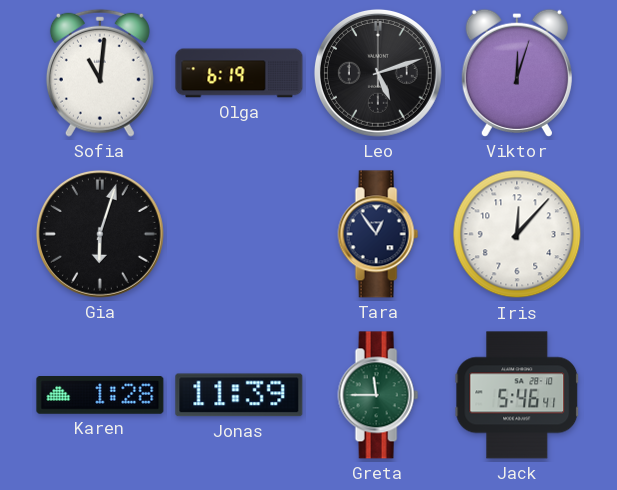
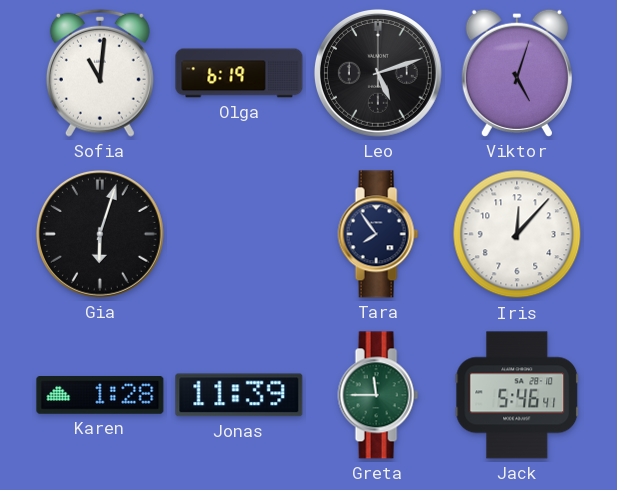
Viktor: 12:03 -> 5:03 (517, 73)
Tara: 12:54 -> 7:54 (378, 234)
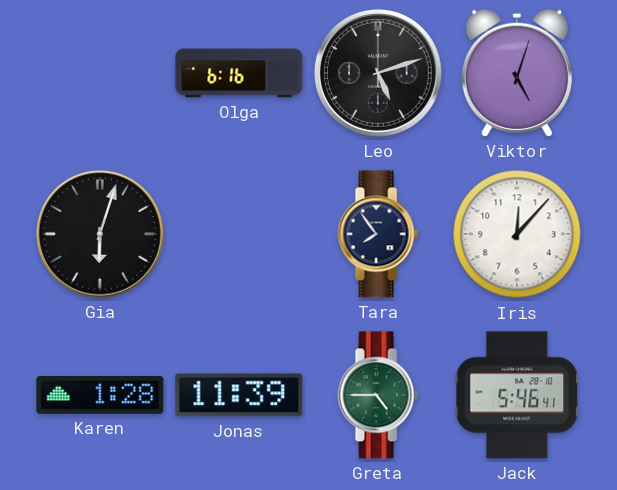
Sofia: 11:01 -> none (100, 73)
Olga: 6:19 -> 6:16 (239, 73)
Greta: 11:45 -> 4:45 (378, 395)
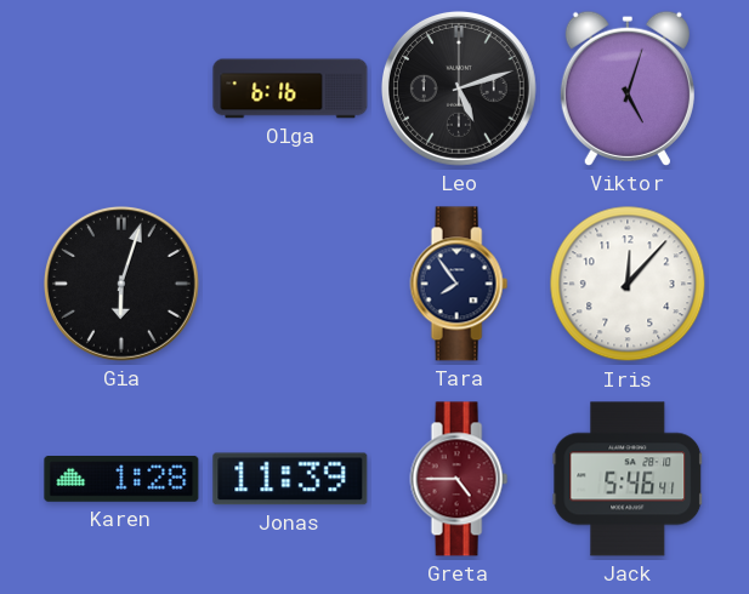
Greta dial: green -> burgundy (459, 479)
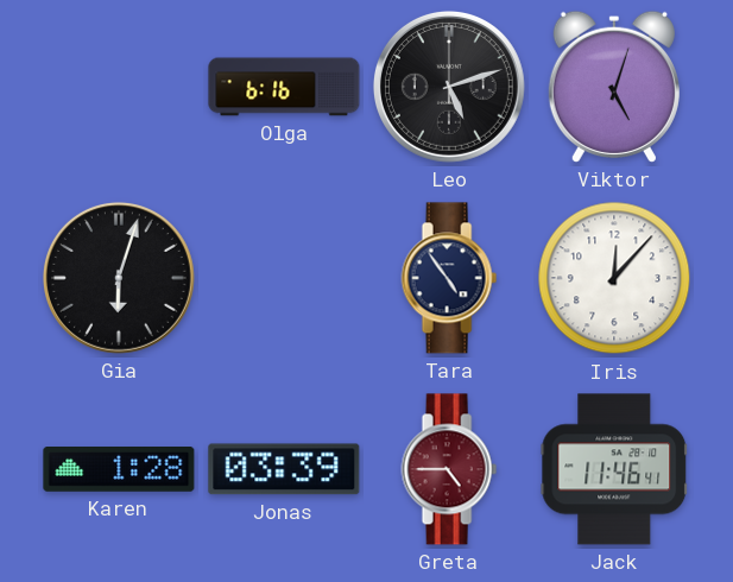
Tara: 7:54 -> 4:54 (449, 278)
Jonas: 11:39 -> 03:39 (284, 469)
Jack: 5:46 -> 11:46 (614, 469)
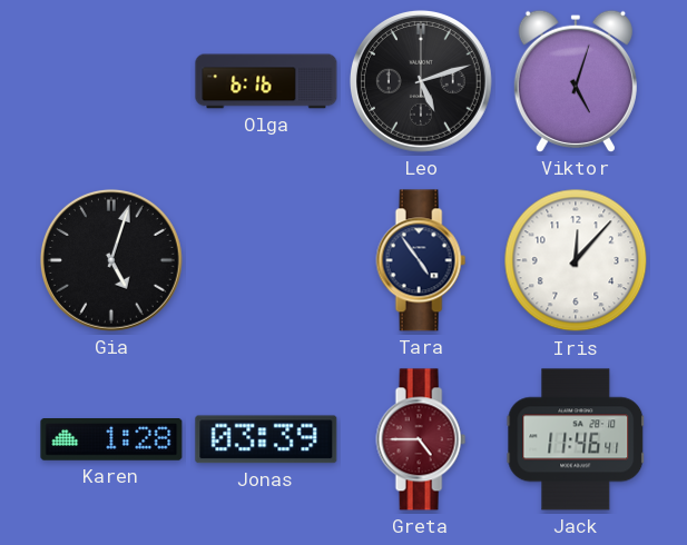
Gia: 6:03 -> 5:03 (111, 260)
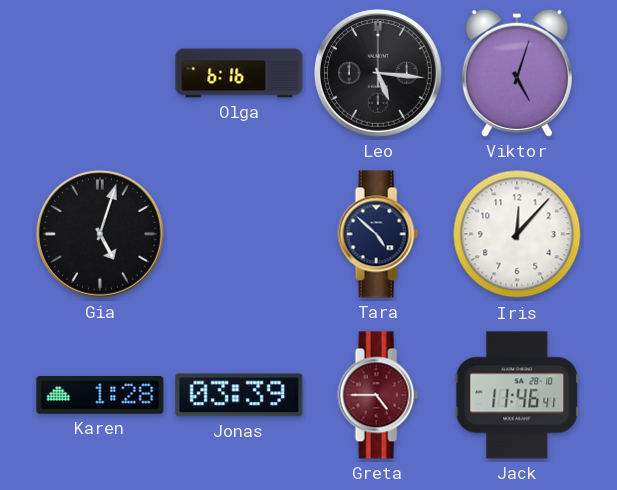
Leo: 5:12 -> 5:16 (378, 73)
Tara: 4:54 -> 4:52 (378, 234)
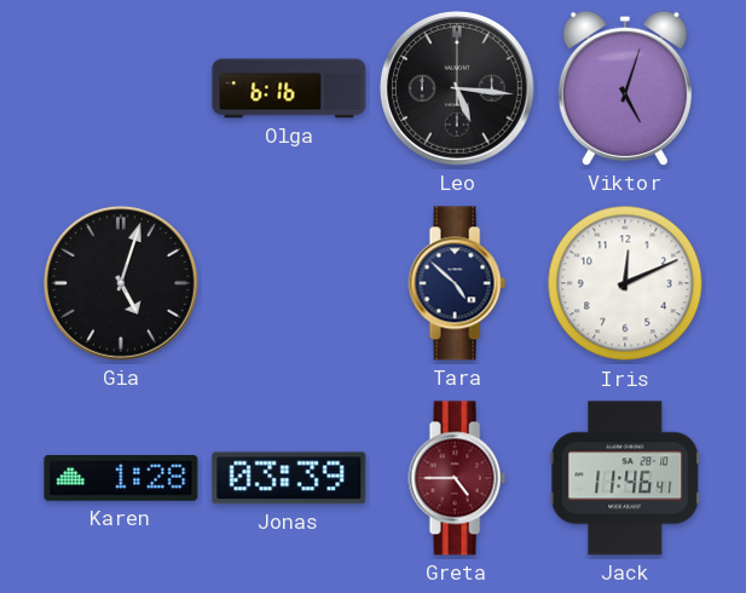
Iris: 12:07 -> 12:11 (625, 283)
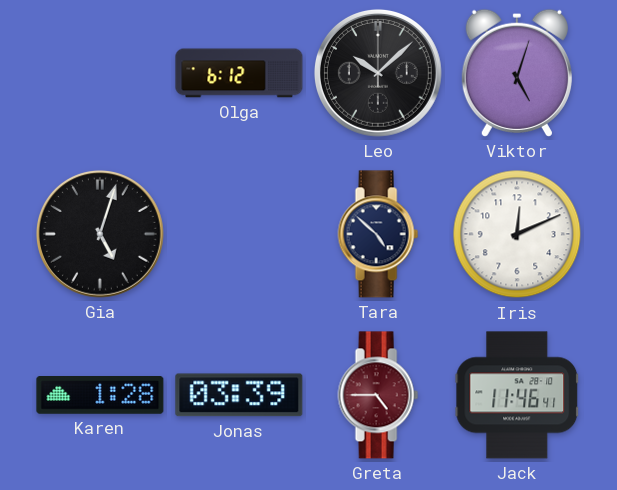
Olga: 6:16 -> 6:12 (239, 73)
Leo: 5:16 -> 10:08 (378, 73)
